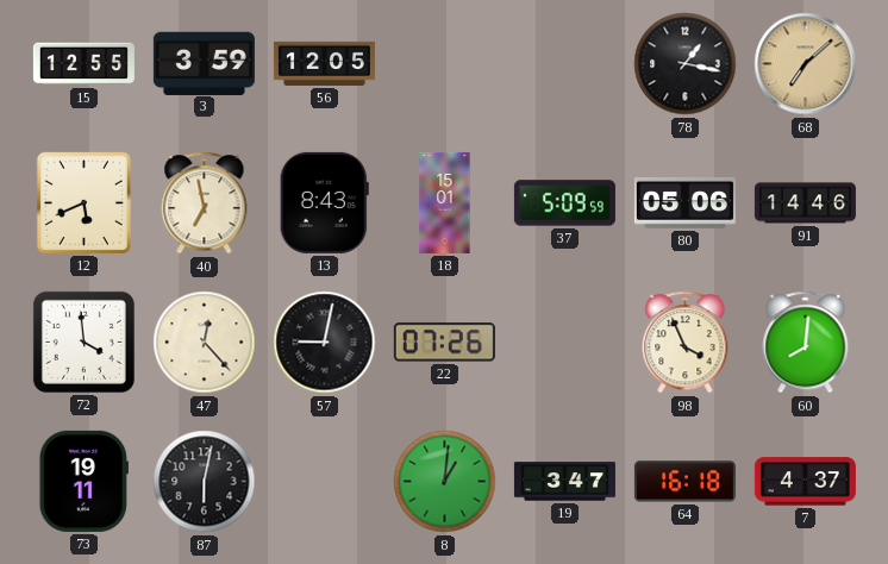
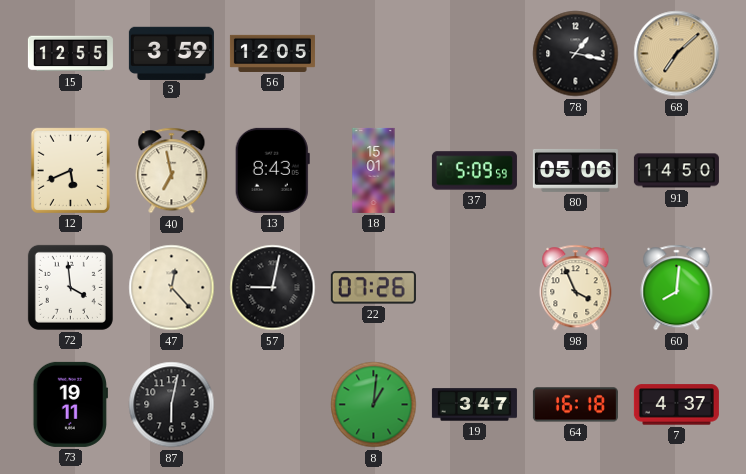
91: 14:46 -> 14:50 (676, 171)
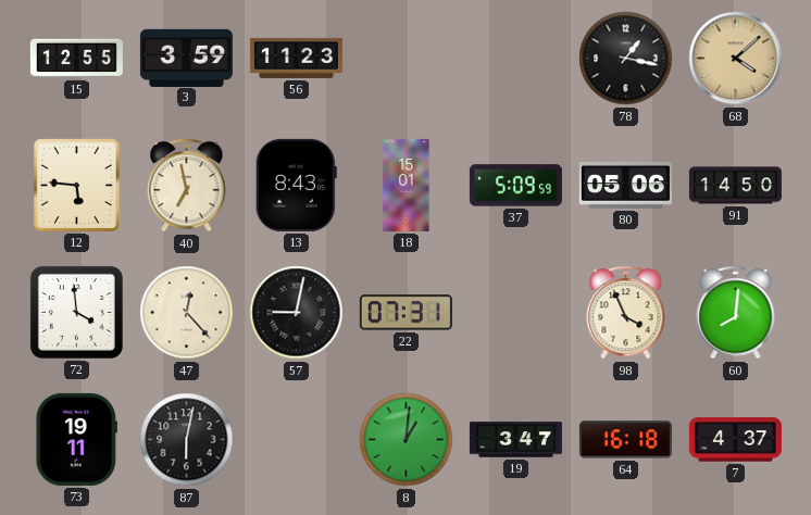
56: 12:05 -> 11:23 (296, 58)
68: 7:08 -> 4:08 (736, 59)
12: 5:41 -> 5:46 (76, 185)
22: 07:26 -> 07:31 (405, 313)
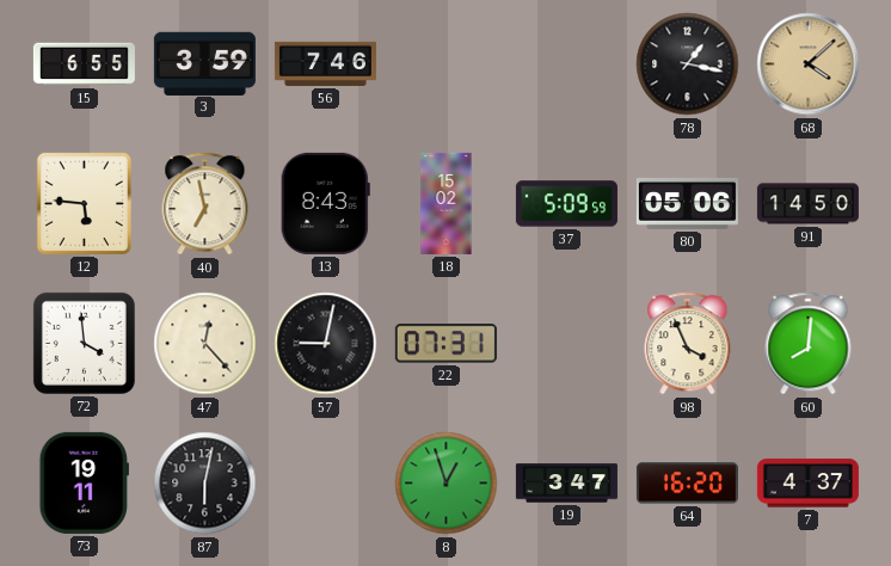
15: 12:55 -> 6:55 (84, 64)
56: 11:23 -> 7:46 (325, 63)
18: 15:01 -> 15:02 (447, 203)
8: 1:01 -> 12:57 (447, 484)
64: 16:18 -> 16:20 (687, 484)
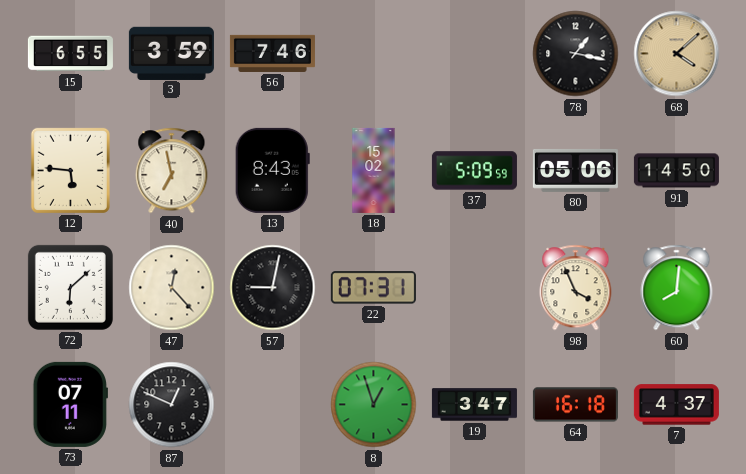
72: 3:59 -> 6:08 (70, 287)
73: 19:11 -> 07:11 (70, 404)
87: 6:02 -> 12:49 (172, 405)
64: 16:20 -> 16:18 (575, 405)
